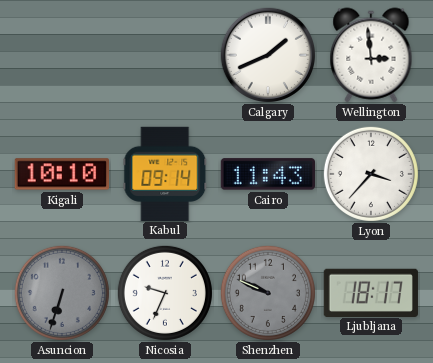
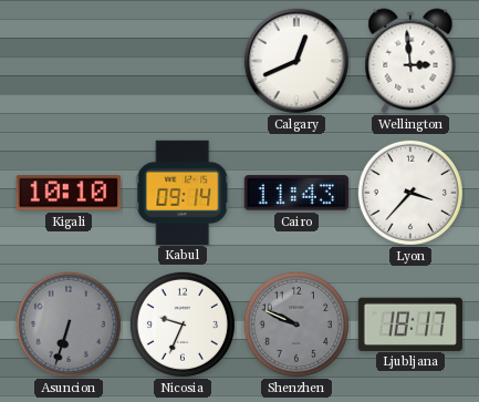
Calgary: 1:41 -> 12:41 (295, 60)
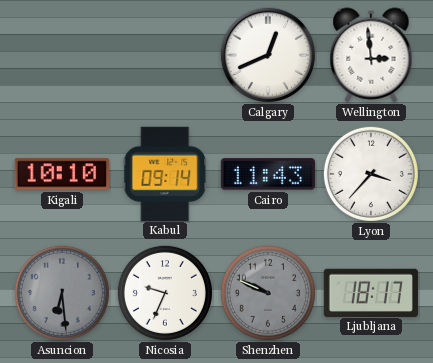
Asuncion: 6:33 -> 6:29 (62, 293)
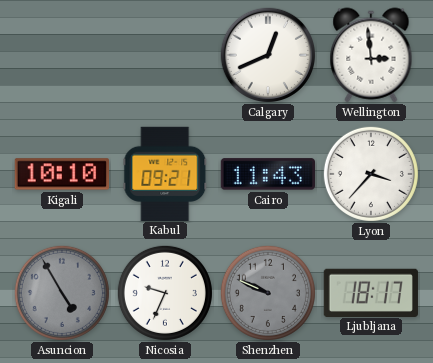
Kabul: 09:14 -> 09:21 (165, 173)
Asuncion: 6:29 -> 4:55 (62, 293)
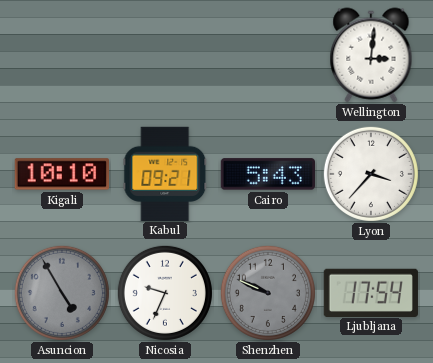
Calgary: 12:41 -> none (267, 54)
Wellington: 2:59 -> 3:01 (371, 55)
Cairo: 11:43 -> 5:43 (267, 174)
Ljubljana: 18:17 -> 17:54 (370, 292)
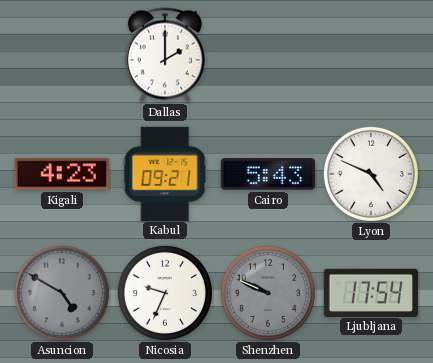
Dallas: none -> 2:00 (165, 55)
Wellington: 3:01 -> none (371, 55)
Kigali: 10:10 -> 4:23 (62, 174)
Lyon: 3:37 -> 4:49 (371, 174)
Asuncion: 4:55 -> 4:50 (62, 293)
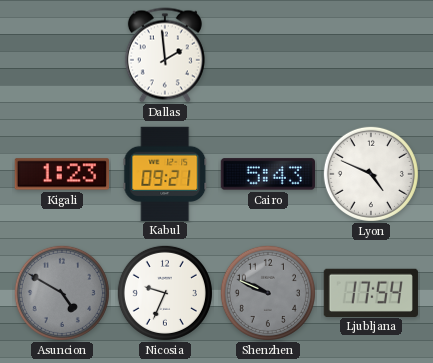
Dallas: 2:00 -> 1:59 (165, 55)
Kigali: 4:23 -> 1:23 (62, 174)
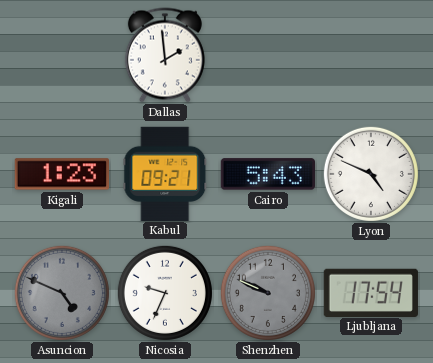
Asuncion: 4:50 -> 4:49 (62, 293)
